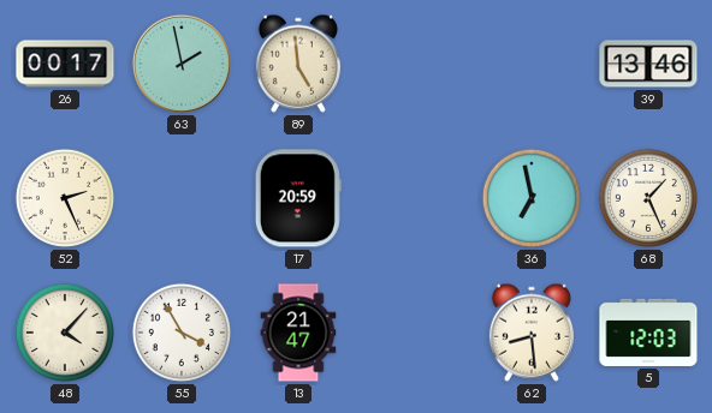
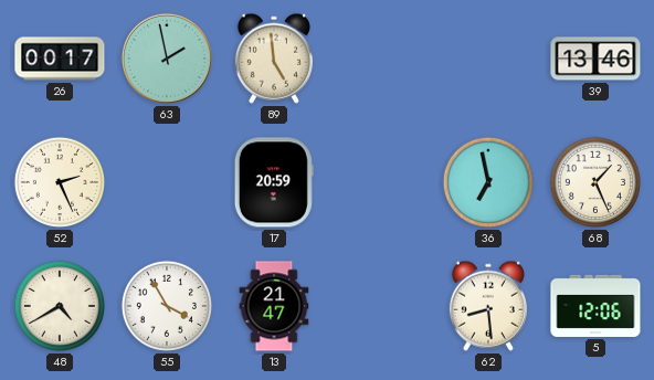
48: 4:07 -> 4:40 (60, 306)
5: 12:03 -> 12:06 (595, 306)
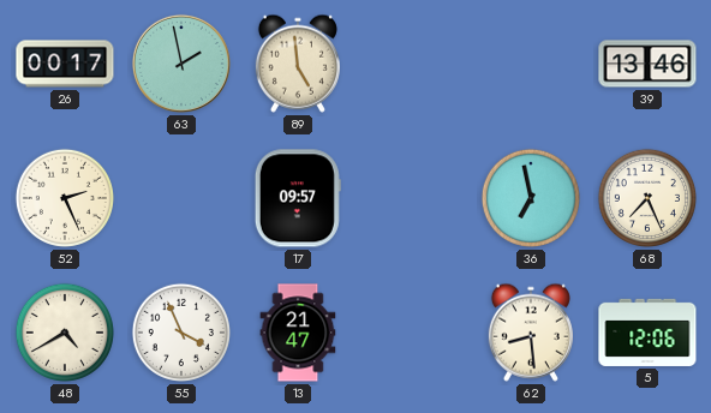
17: 20:59 -> 09:57 (298, 198)
68: 1:26 -> 7:26 (647, 198)
55: 3:55 -> 3:56 (181, 333)
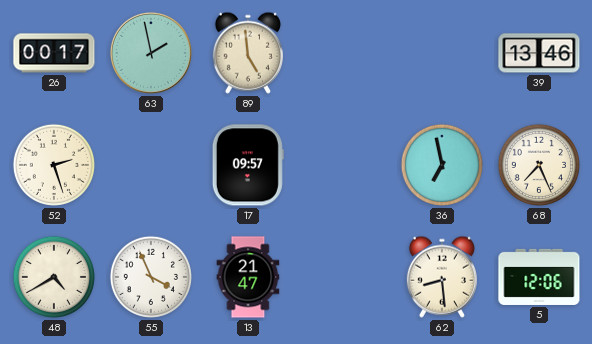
52: 2:26 -> 2:27 (54, 165)
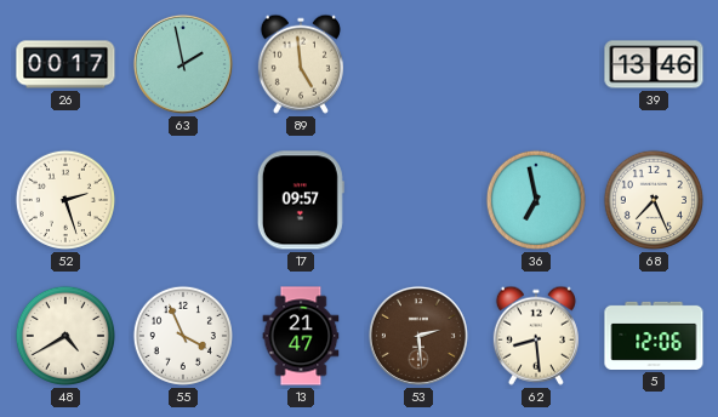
53: none -> 2:29 (418, 336)
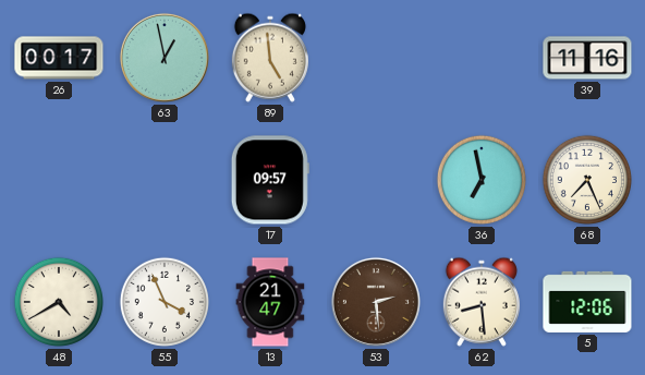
63: 1:58 -> 12:58 (165, 58)
39: 13:46 -> 11:16 (587, 58)
52: 2:27 -> none (65, 200)
